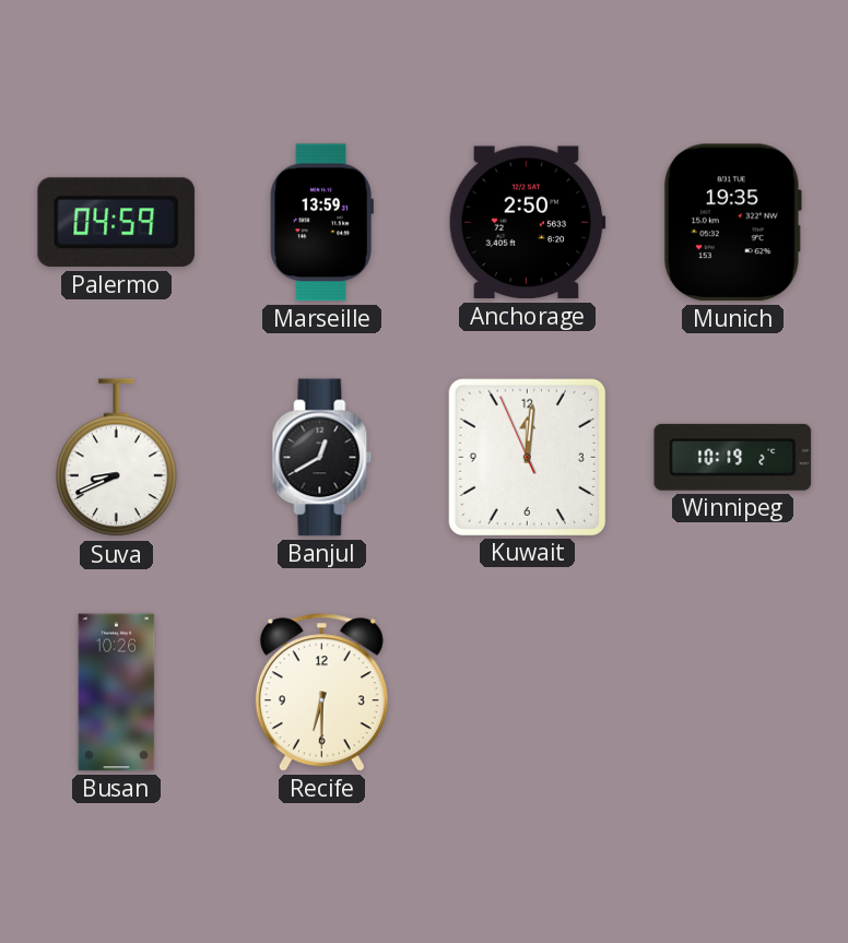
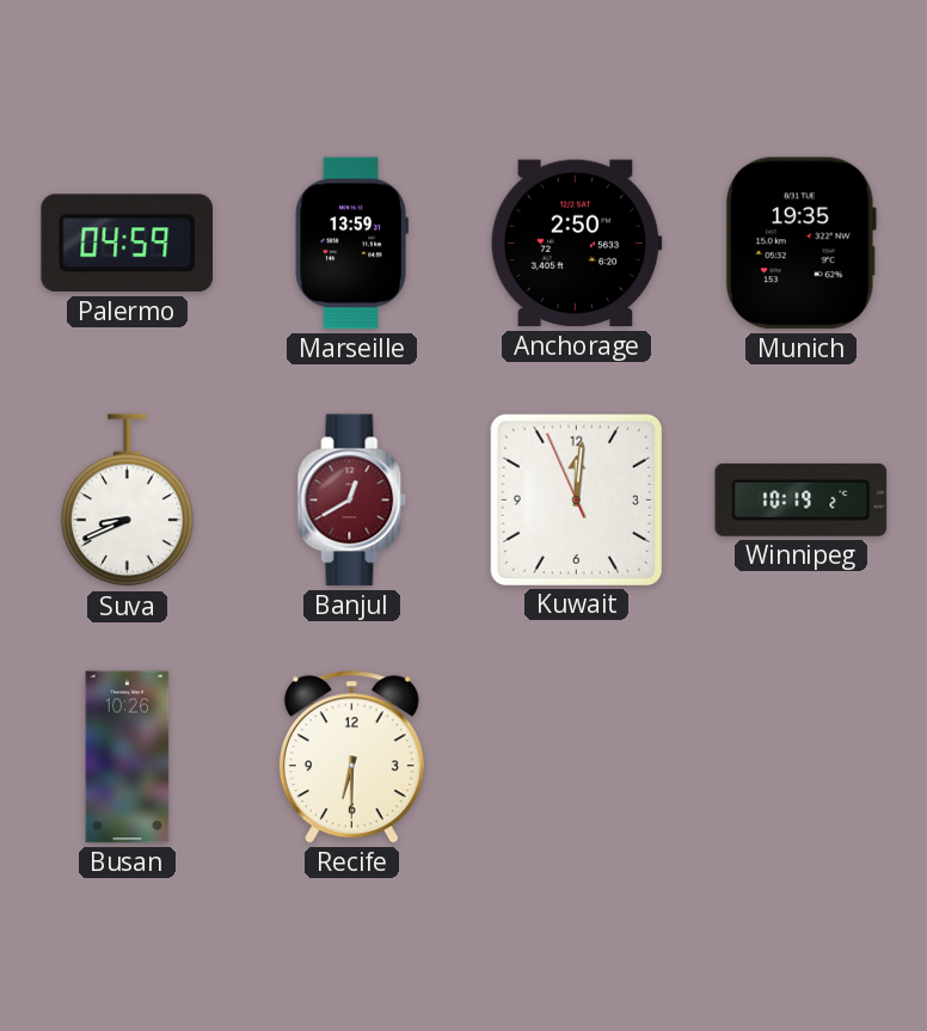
Banjul dial: black -> burgundy (352, 501)
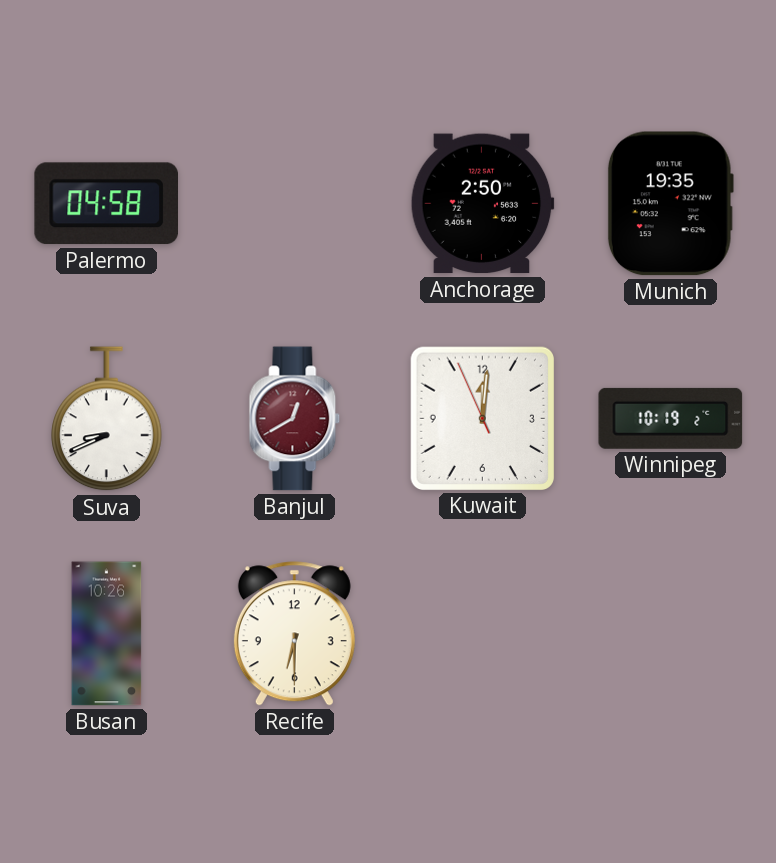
Palermo: 04:59 -> 04:58 (106, 204)
Marseille: 13:59 -> none (351, 244)
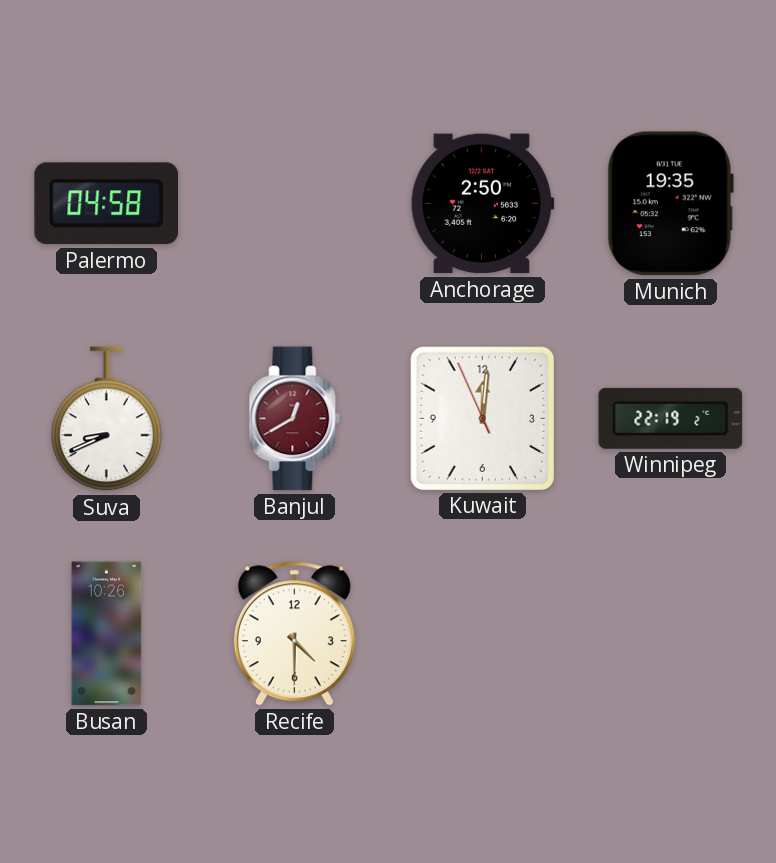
Winnipeg: 10:19 -> 22:19 (671, 418)
Recife: 6:30 -> 4:30 (294, 634)
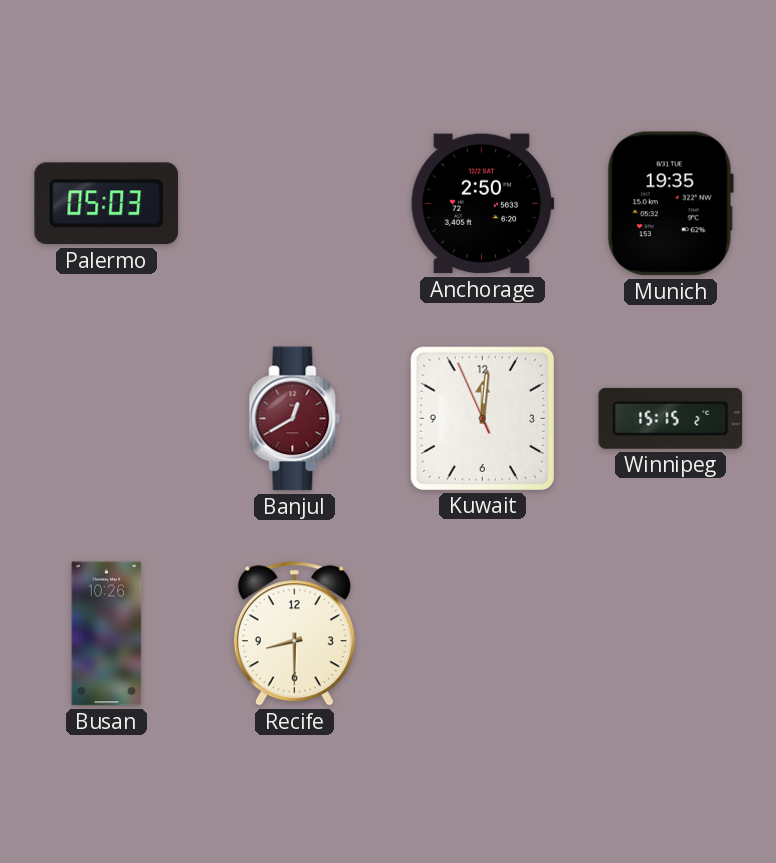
Palermo: 04:58 -> 05:03 (106, 204)
Suva: 8:41 -> none (107, 419)
Winnipeg: 22:19 -> 15:15 (671, 418)
Recife: 4:30 -> 8:30 (294, 634)
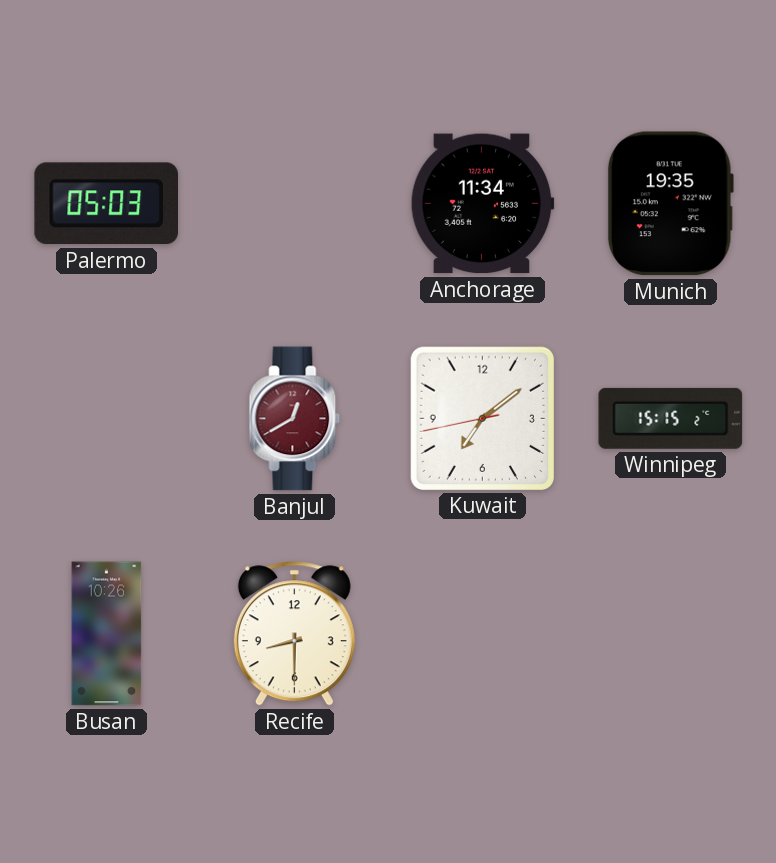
Anchorage: 2:50 -> 11:34 (482, 204)
Kuwait: 12:00 -> 7:08 (482, 418)
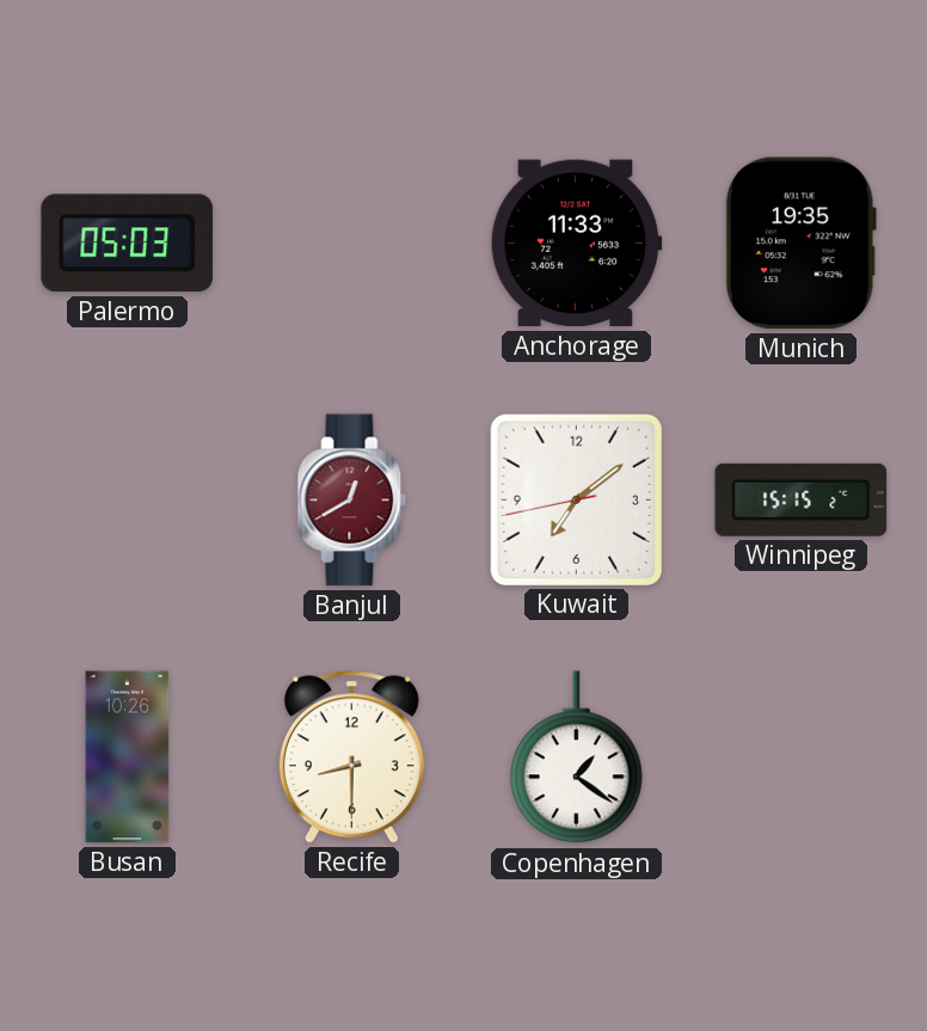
Anchorage: 11:34 -> 11:33 (576, 244)
Copenhagen: none -> 1:21 (577, 757)
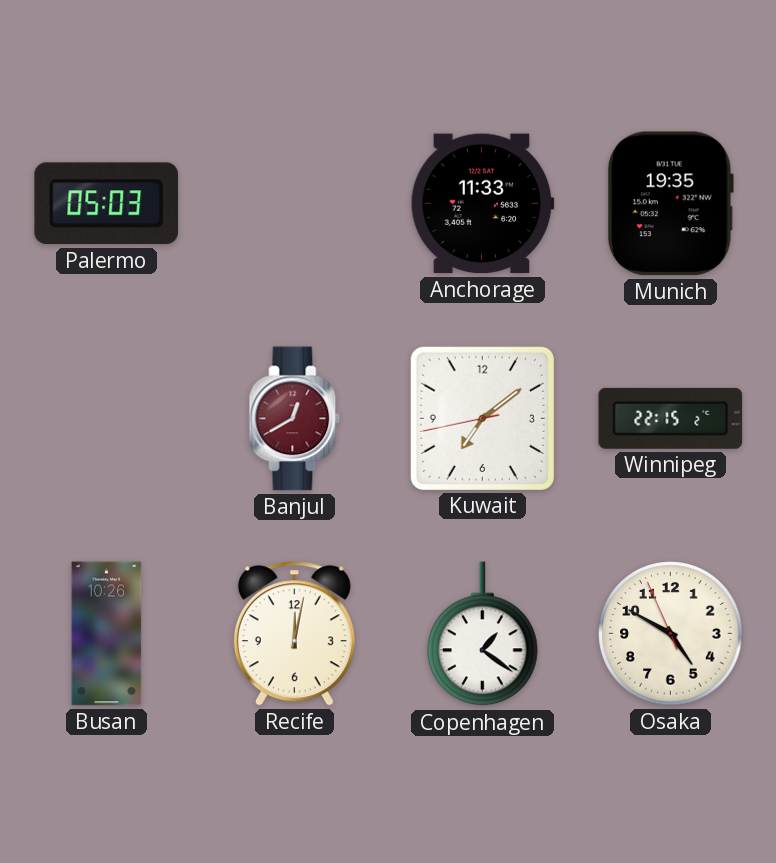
Winnipeg: 15:15 -> 22:15 (671, 418)
Recife: 8:30 -> 12:02 (294, 634)
Osaka: none -> 4:49 (671, 634)
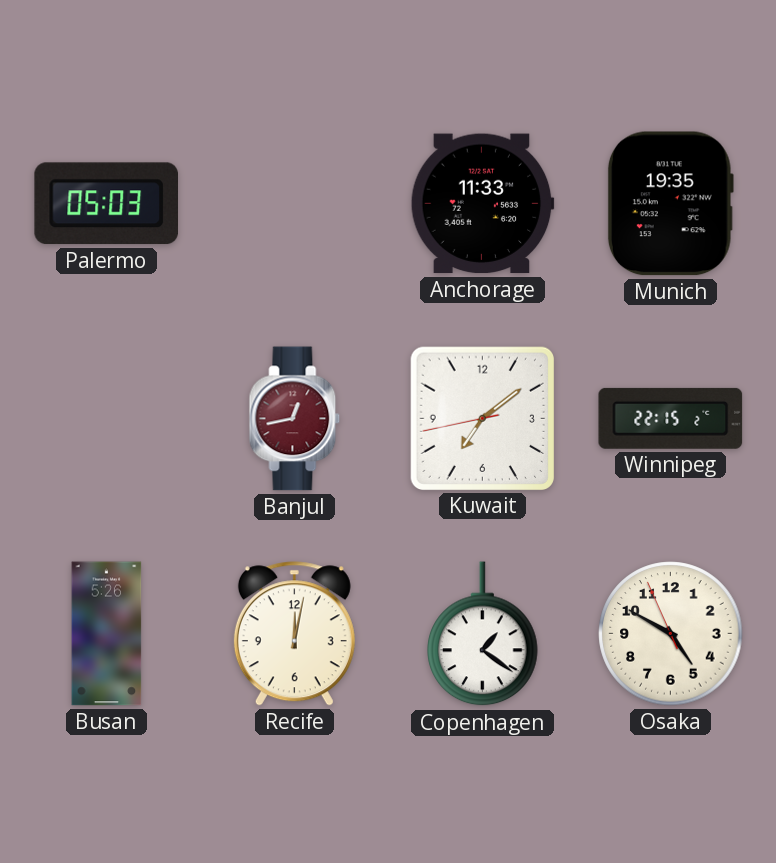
Banjul: 12:40 -> 12:43 (295, 419)
Busan: 10:26 -> 5:26 (107, 634)
